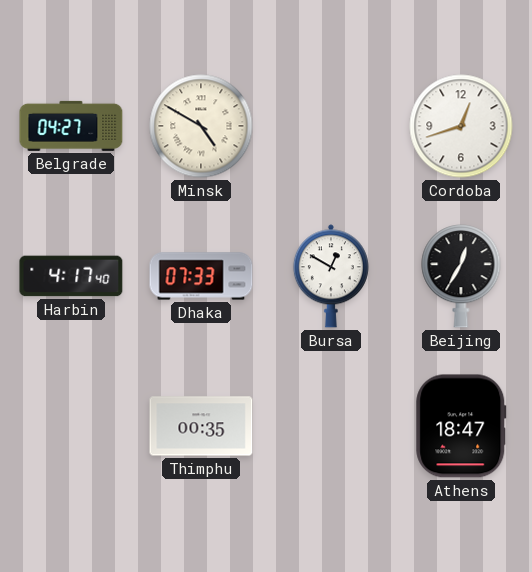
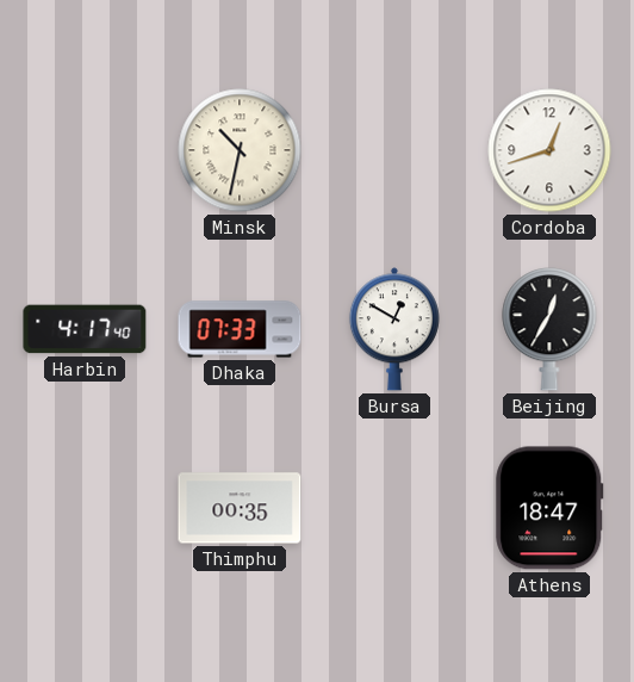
Belgrade: 04:27 -> none (71, 126)
Minsk: 4:50 -> 10:32 (240, 150)
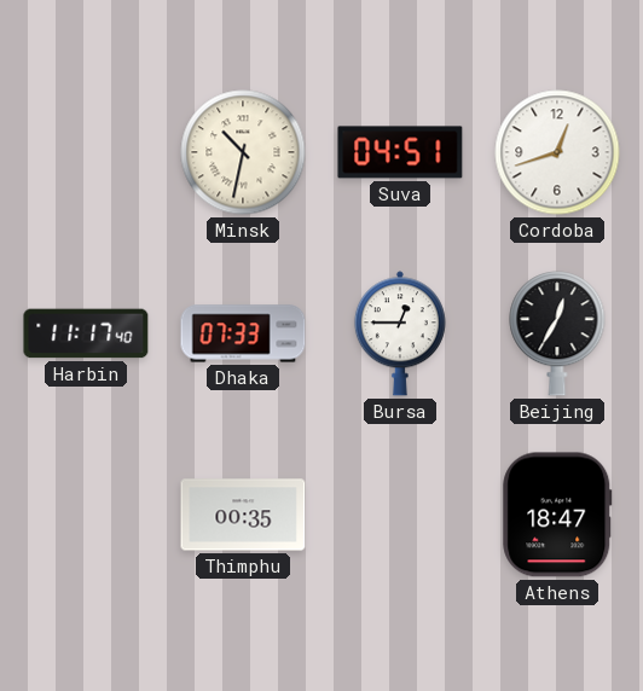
Suva: none -> 04:51 (400, 152)
Harbin: 4:17 -> 11:17 (86, 333)
Bursa: 12:50 -> 12:45 (400, 333)
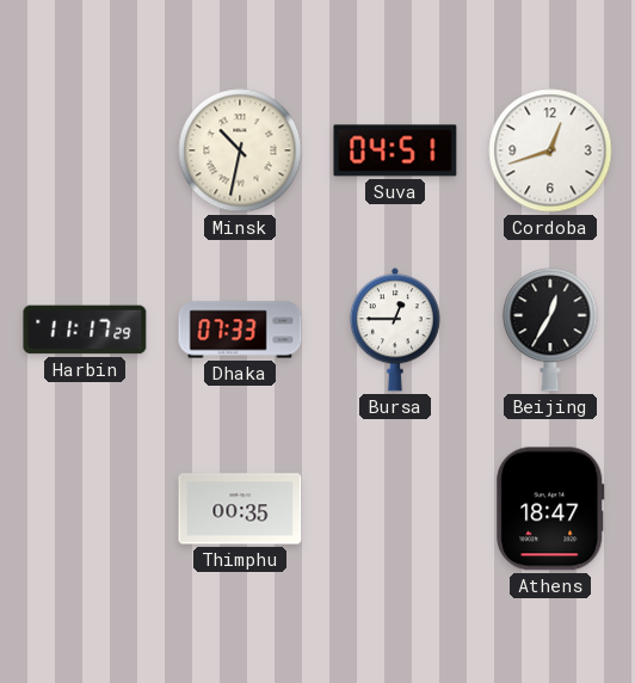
Harbin: 11:17:40 -> 11:17:29 (85, 330)
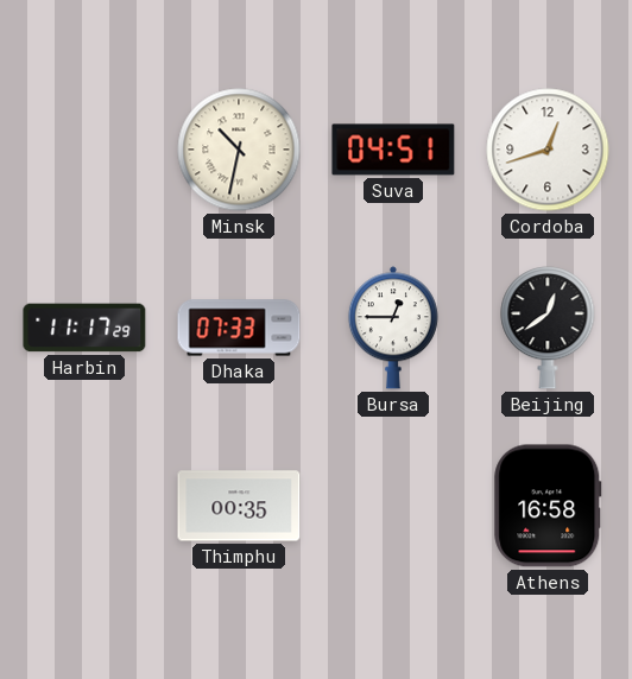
Beijing: 12:35 -> 12:39 (548, 328)
Athens: 18:47 -> 16:58 (548, 506)
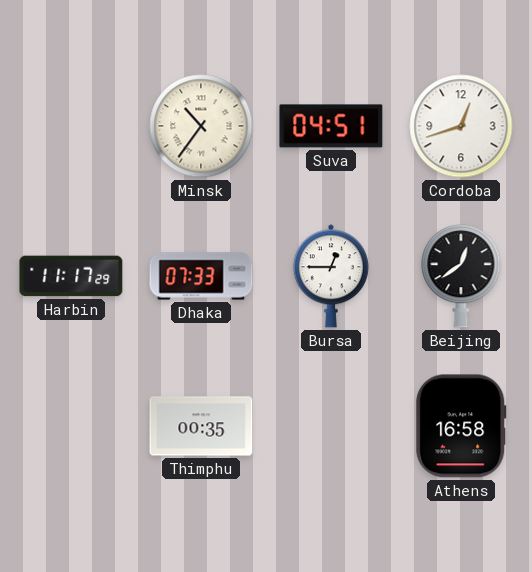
Minsk: 10:32 -> 10:36 (201, 126)
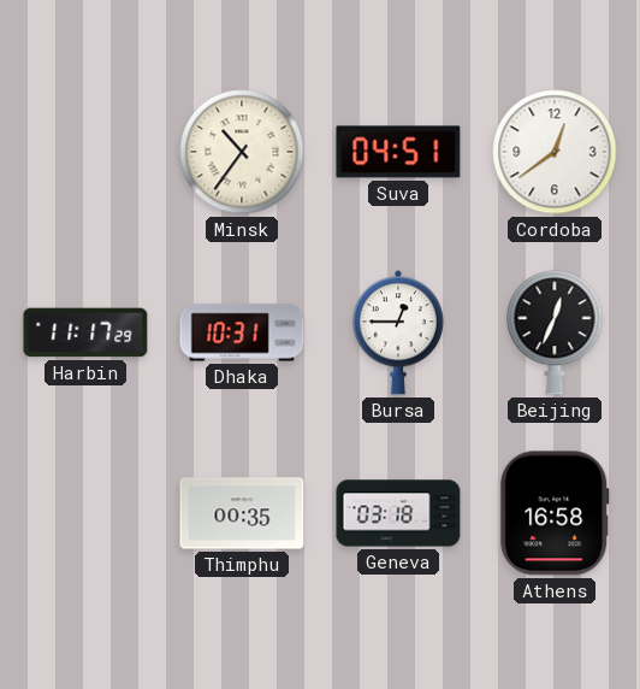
Cordoba: 12:42 -> 12:39 (555, 152)
Dhaka: 07:33 -> 10:31 (242, 332)
Beijing: 12:39 -> 12:34 (555, 332)
Geneva: none -> 03:18 (398, 513)
